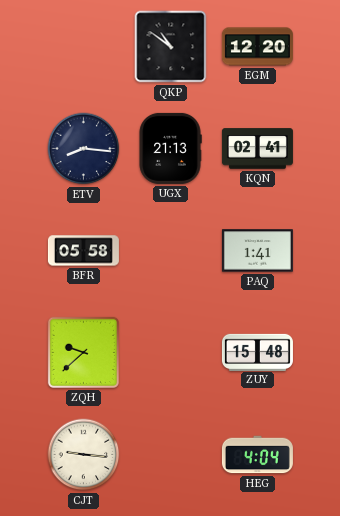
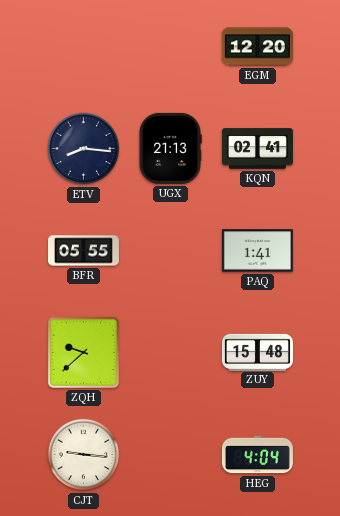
QKP: 10:51 -> none (171, 47)
BFR: 05:58 -> 05:55 (83, 251)
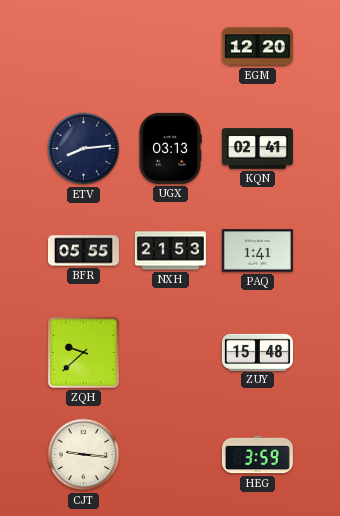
ETV: 8:16 -> 8:14 (84, 149)
UGX: 21:13 -> 03:13 (170, 148)
NXH: none -> 21:53 (170, 251)
HEG: 4:04 -> 3:59 (257, 455)
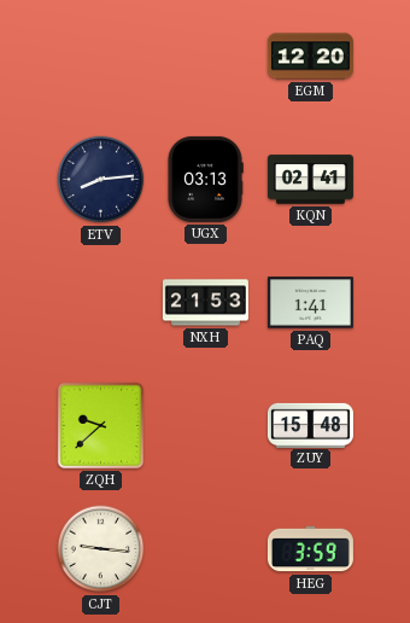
BFR: 05:55 -> none (83, 251)
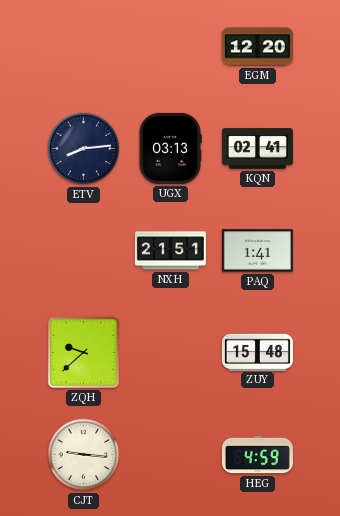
NXH: 21:53 -> 21:51 (170, 251)
HEG: 3:59 -> 4:59 (257, 455)
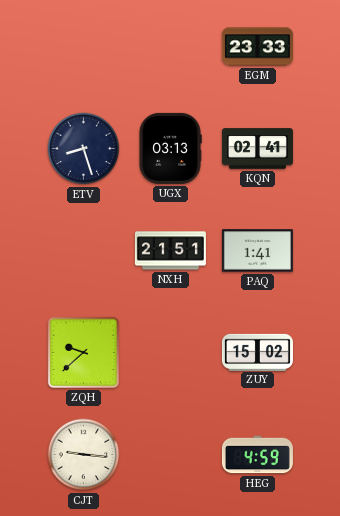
EGM: 12:20 -> 23:33 (257, 47)
ETV: 8:14 -> 8:27 (84, 149)
ZUY: 15:48 -> 15:02 (257, 352)
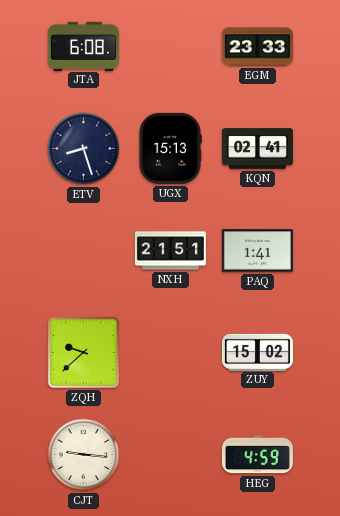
JTA: none -> 6:08 (83, 46)
UGX: 03:13 -> 15:13 (170, 148)
